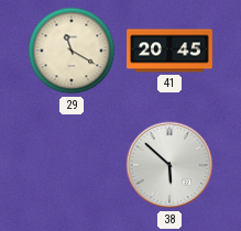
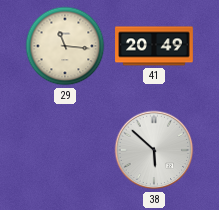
29: 11:20 -> 11:16 (65, 46)
41: 20:45 -> 20:49 (154, 46)
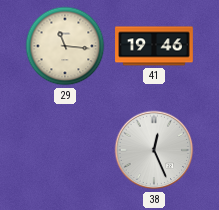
41: 20:49 -> 19:46 (154, 46)
38: 5:52 -> 12:26 (154, 150)
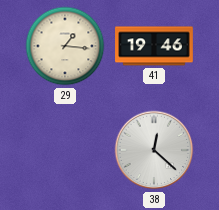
29: 11:16 -> 1:16 (65, 46)
38: 12:26 -> 12:22 (154, 150)
